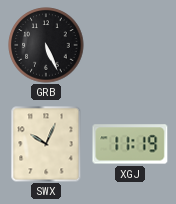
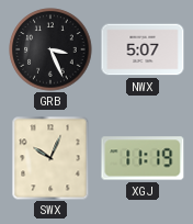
GRB: 5:26 -> 3:26 (50, 49)
NWX: none -> 5:07 (143, 49)
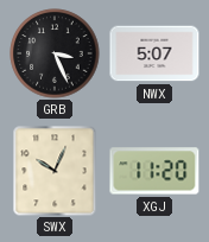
XGJ: 11:19 -> 11:20 (154, 171)
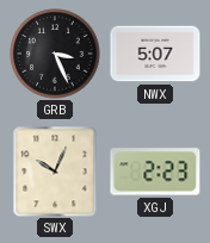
XGJ: 11:20 -> 2:23 (155, 172)
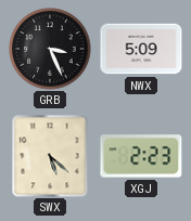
NWX: 5:07 -> 5:09 (141, 49)
SWX: 10:04 -> 5:22 (50, 156)
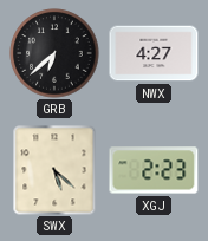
GRB: 3:26 -> 6:38 (54, 53)
NWX: 5:09 -> 4:27 (154, 53)
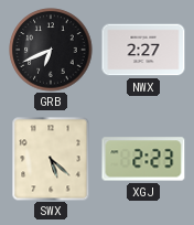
GRB: 6:38 -> 6:41 (51, 50)
NWX: 4:27 -> 2:27 (143, 50)
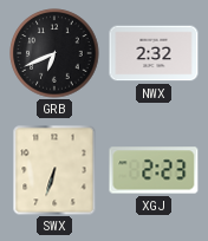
NWX: 2:27 -> 2:32 (154, 53)
SWX: 5:22 -> 6:33 (54, 170)
